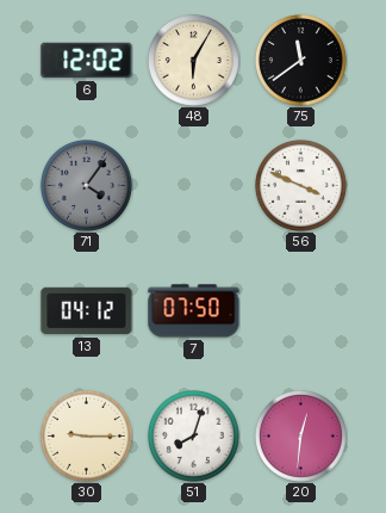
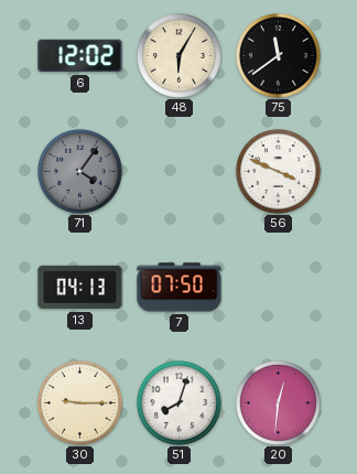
13: 04:12 -> 04:13 (80, 288)
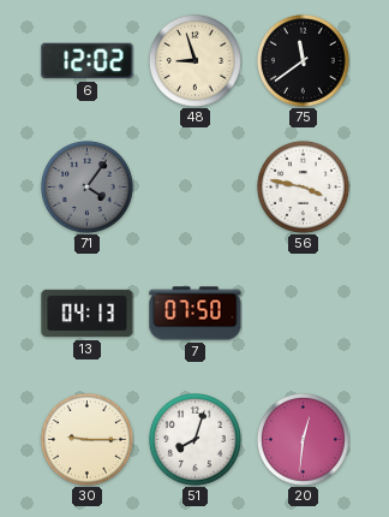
48: 6:05 -> 8:57 (194, 60)
56: 3:49 -> 3:47 (303, 186)
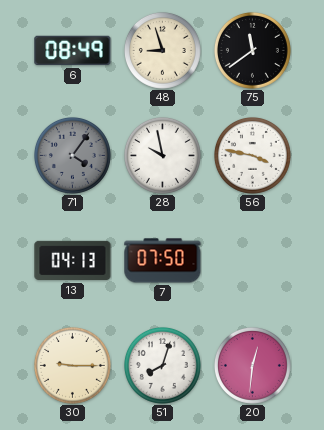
6: 12:02 -> 08:49 (73, 51)
28: none -> 9:58 (162, 155)
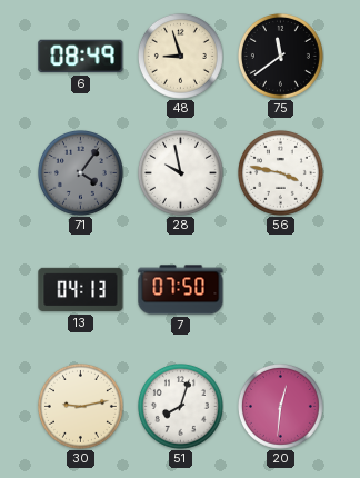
30: 9:15 -> 9:13 (80, 406)
